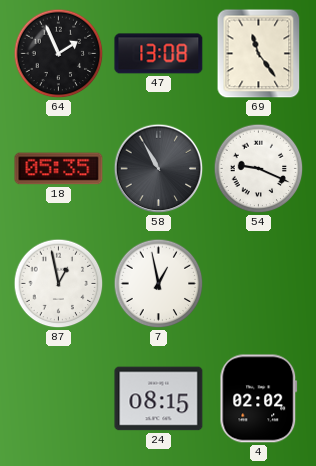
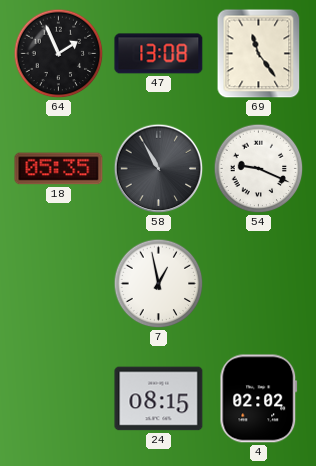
87: 12:58 -> none (59, 284)
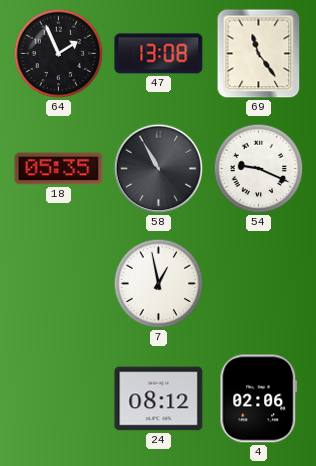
24: 08:15 -> 08:12 (159, 399)
4: 02:02 -> 02:06 (259, 399)
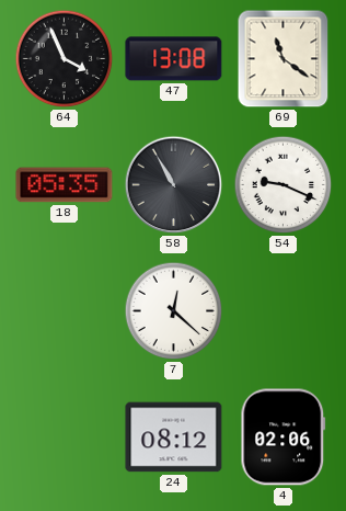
64: 1:56 -> 3:56 (65, 59)
69: 11:24 -> 11:21 (284, 59)
7: 12:58 -> 12:22 (174, 311)
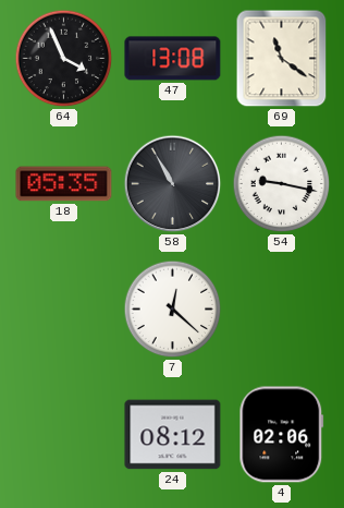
54: 9:19 -> 9:17 (282, 184)
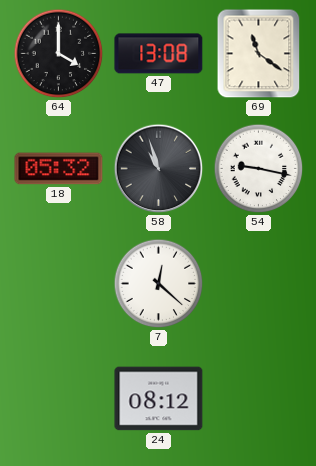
64: 3:56 -> 4:00 (59, 54)
18: 05:35 -> 05:32 (59, 169)
58: 10:55 -> 10:57 (159, 169)
4: 02:06 -> none (282, 435)
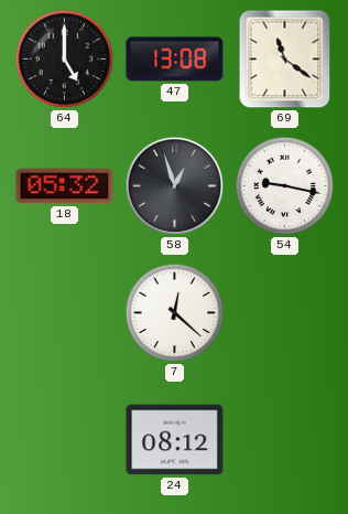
64: 4:00 -> 5:00 (65, 60)
58: 10:57 -> 12:57 (175, 186)
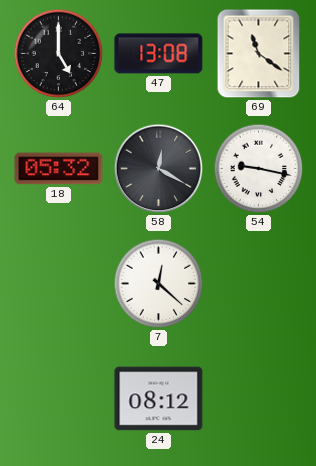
58: 12:57 -> 12:20 (159, 169)
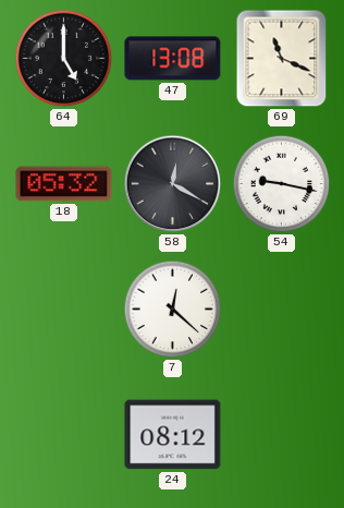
69: 11:21 -> 11:19 (282, 59)
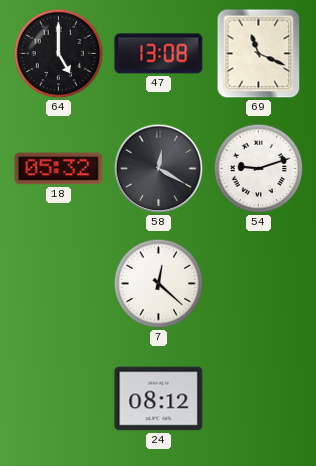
54: 9:17 -> 9:12 (259, 169)
